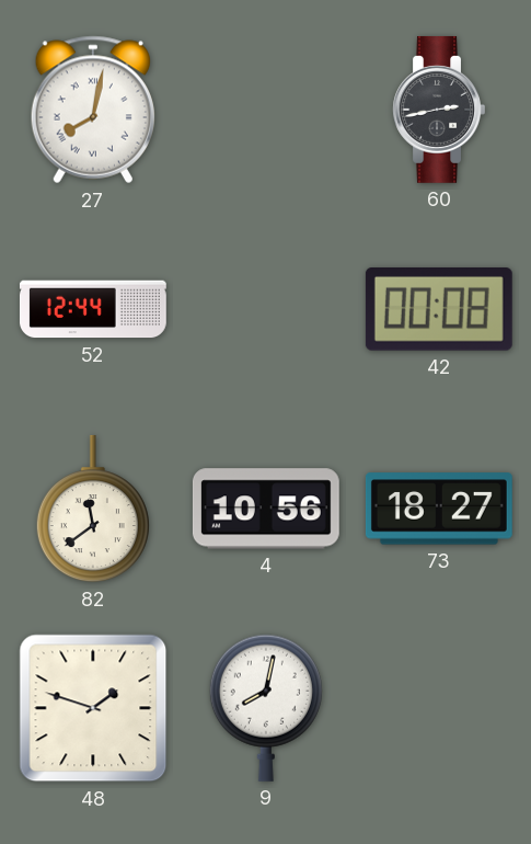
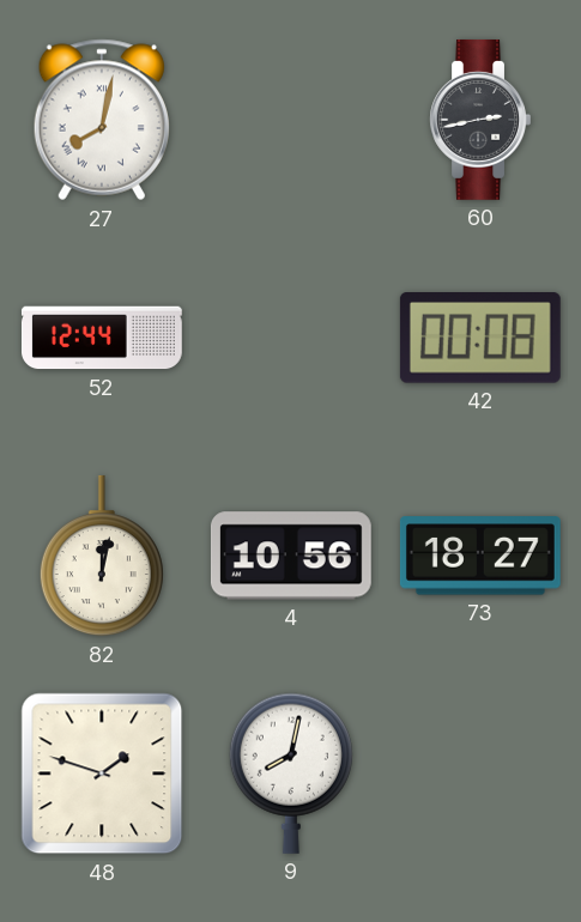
82: 11:39 -> 12:02 (102, 556)
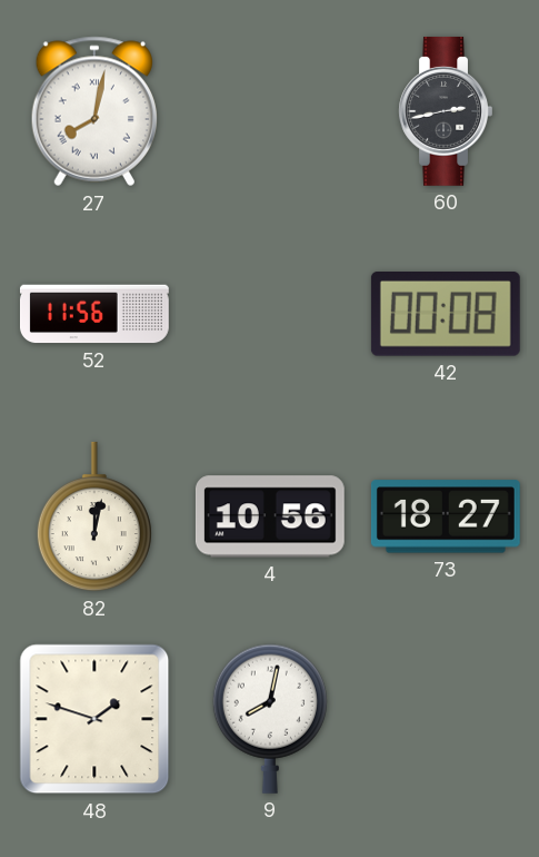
52: 12:44 -> 11:56 (94, 314)
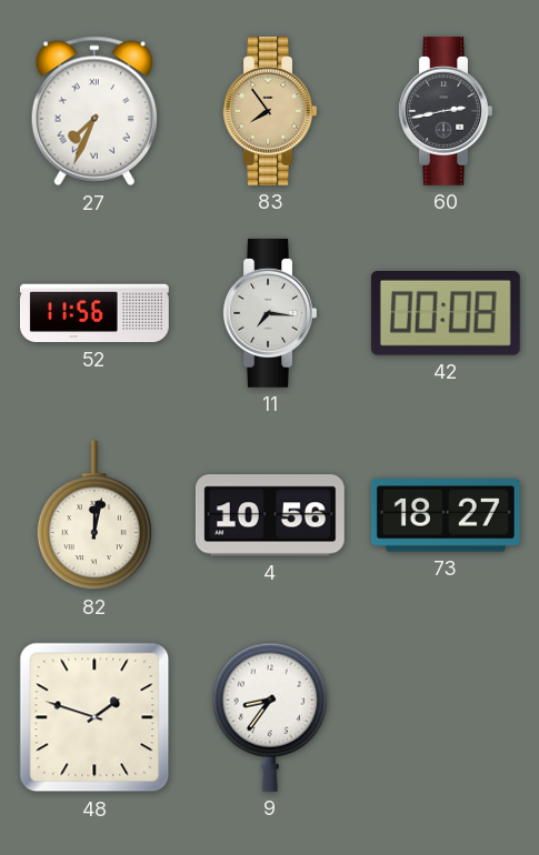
27: 8:02 -> 7:34 (94, 111)
83: none -> 7:54 (270, 111)
11: none -> 7:16 (270, 313)
9: 8:02 -> 8:36 (270, 717)
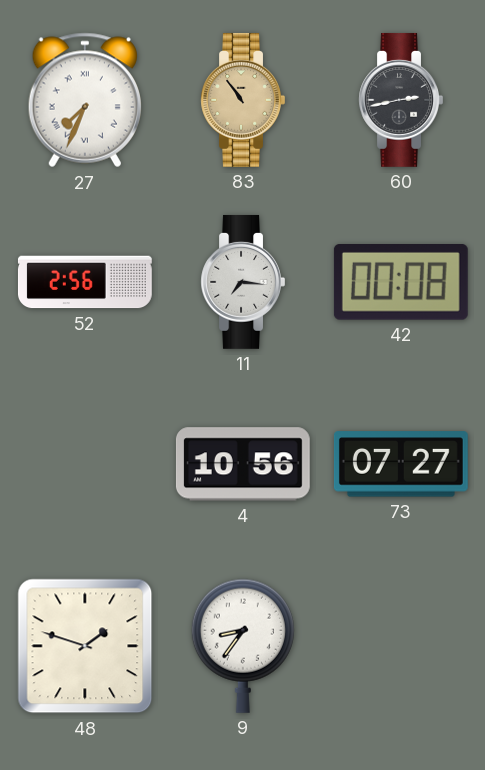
83: 7:54 -> 10:54 (243, 100)
52: 11:56 -> 2:56 (85, 282)
82: 12:02 -> none (94, 515)
73: 18:27 -> 07:27 (401, 464)
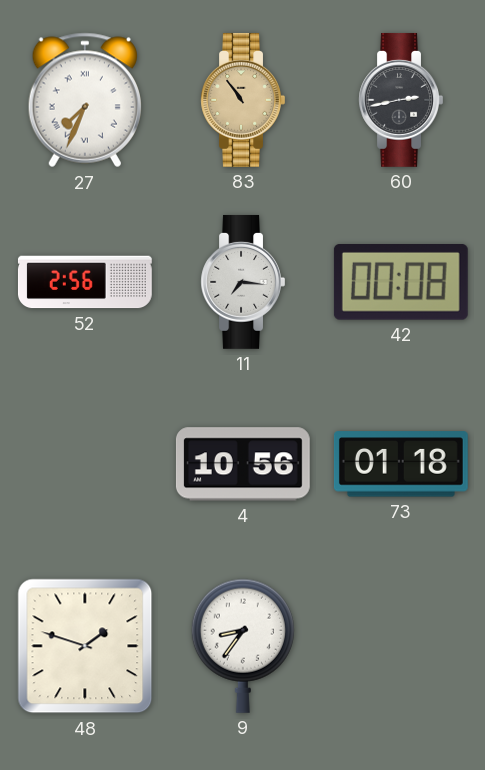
73: 07:27 -> 01:18 (401, 464)
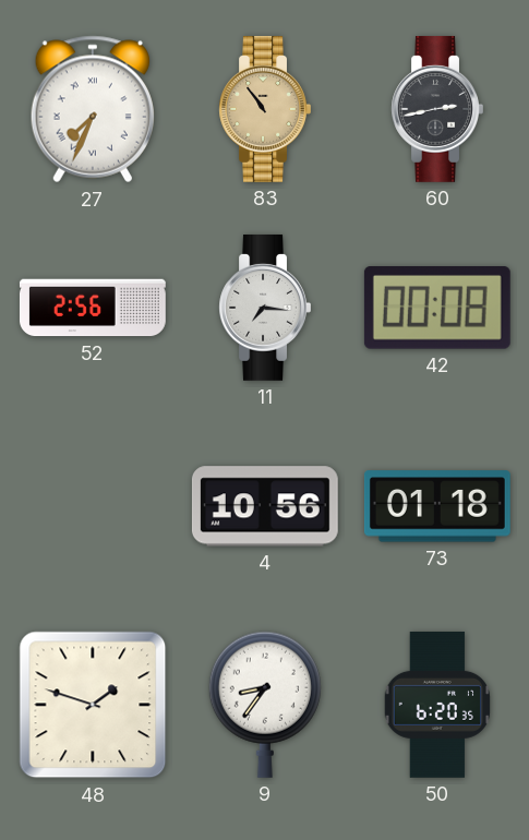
50: none -> 6:20 (436, 705)
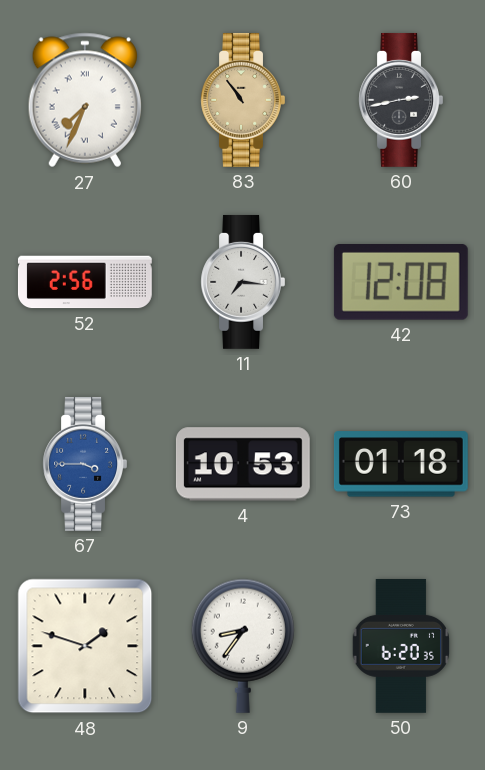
42: 00:08 -> 12:08 (401, 283)
67: none -> 3:45 (85, 464)
4: 10:56 -> 10:53 (243, 464)
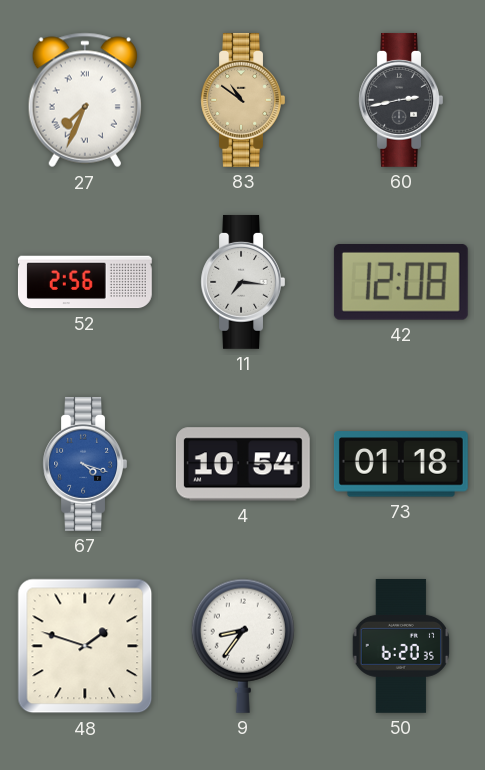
83: 10:54 -> 10:51 (243, 100)
67: 3:45 -> 4:18 (85, 464)
4: 10:53 -> 10:54 (243, 464)
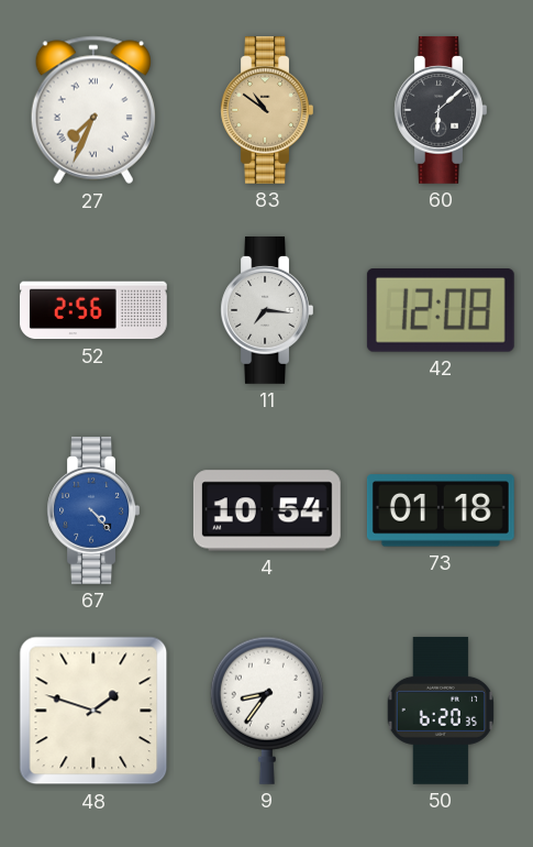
60: 2:43 -> 6:08 (441, 110)
67: 4:18 -> 4:23 (93, 510)
